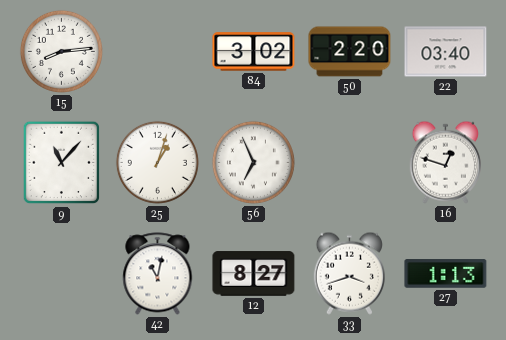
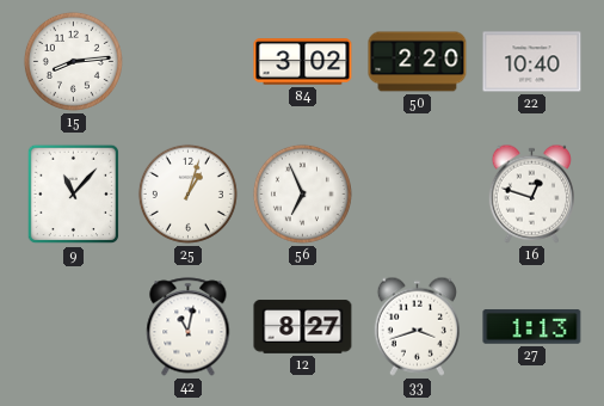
22: 03:40 -> 10:40 (532, 62)
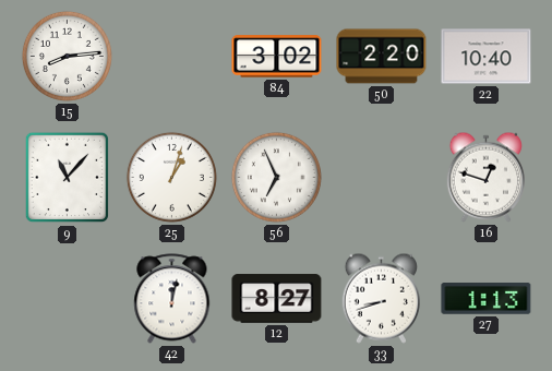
42: 11:02 -> 12:02 (172, 299)
33: 3:42 -> 8:42 (381, 298)
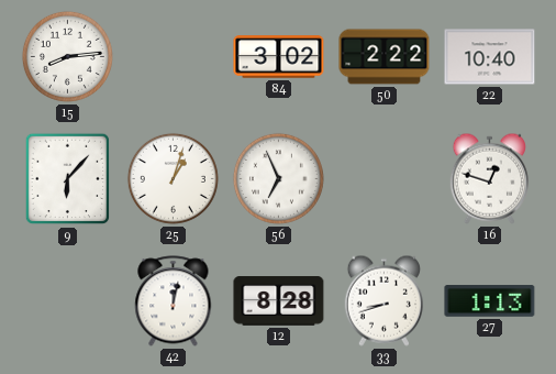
50: 2:20 -> 2:22 (385, 57)
9: 11:07 -> 6:07 (68, 179)
12: 8:27 -> 8:28 (279, 301)
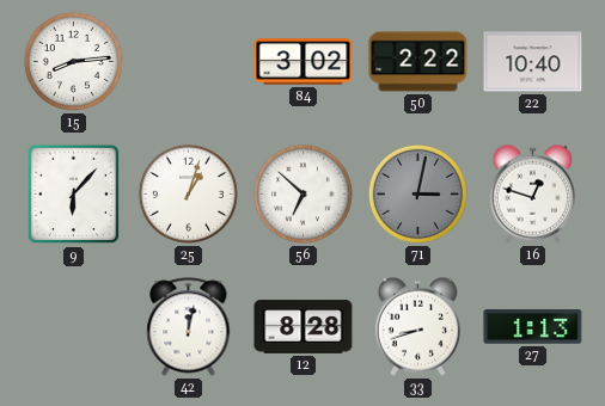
56: 6:56 -> 6:52 (302, 193)
71: none -> 3:02 (417, 193)
